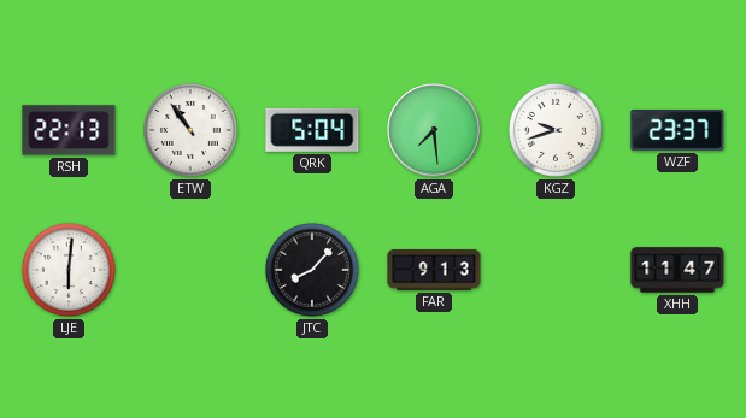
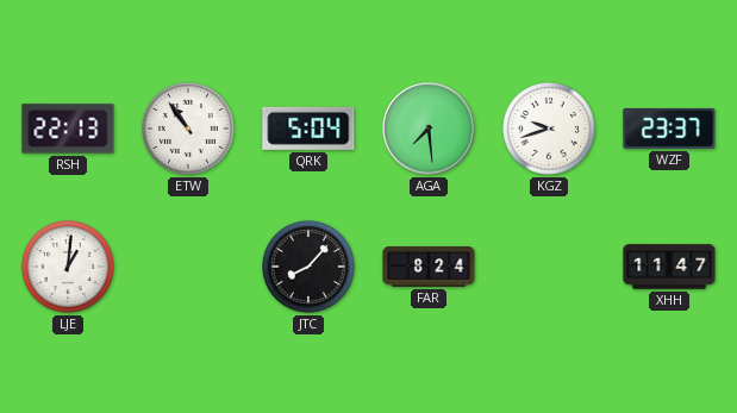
LJE: 6:01 -> 1:01 (68, 267)
FAR: 9:13 -> 8:24 (429, 268)
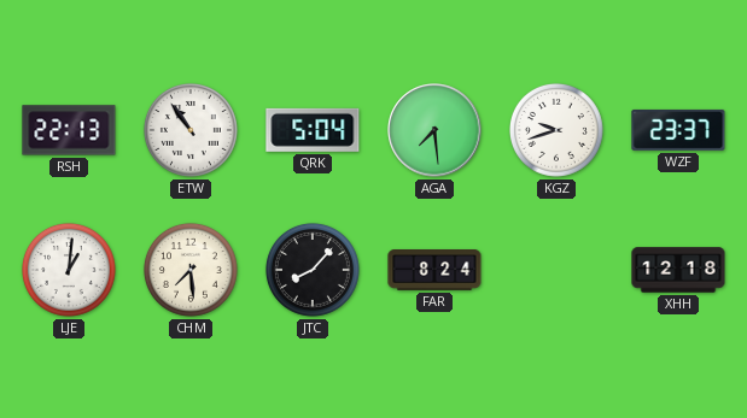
CHM: none -> 7:29 (191, 270)
XHH: 11:47 -> 12:18 (678, 270)
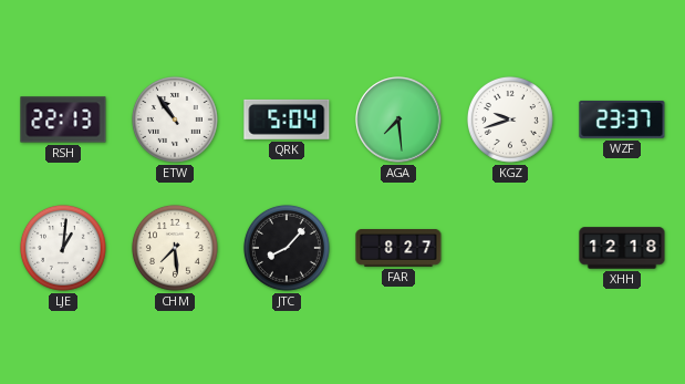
FAR: 8:24 -> 8:27 (398, 249)
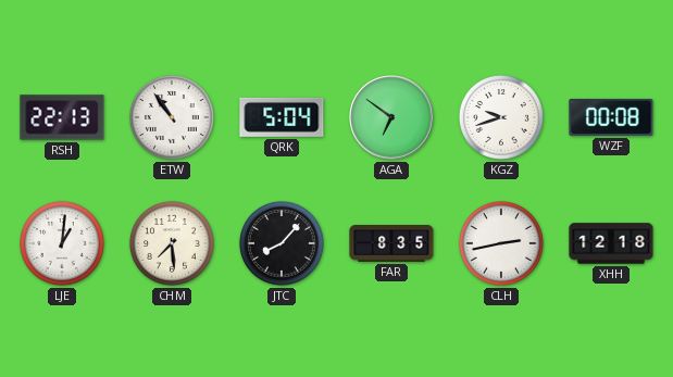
AGA: 7:29 -> 6:51 (391, 117)
WZF: 23:37 -> 00:08 (611, 117)
FAR: 8:27 -> 8:35 (391, 244)
CLH: none -> 2:43 (501, 243)
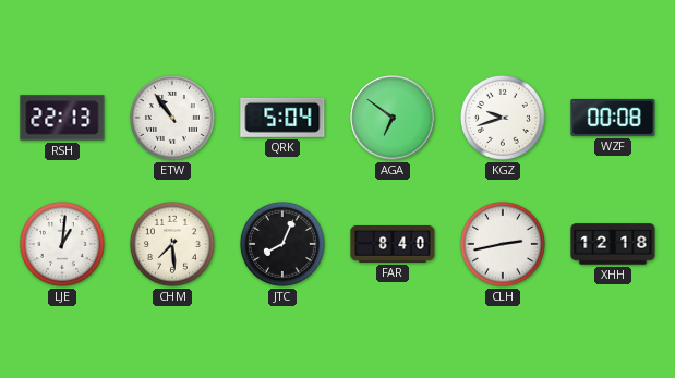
JTC: 8:07 -> 8:04 (282, 244)
FAR: 8:35 -> 8:40 (393, 245)
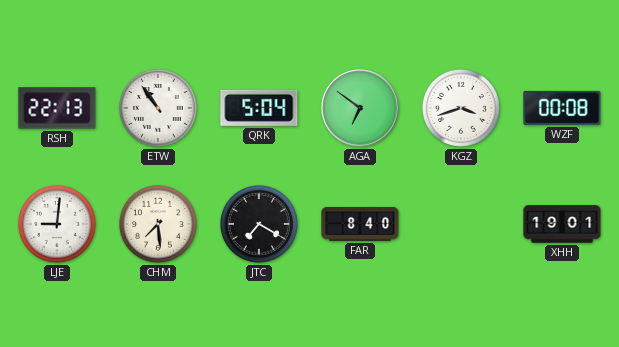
KGZ: 9:42 -> 3:42 (461, 108)
LJE: 1:01 -> 9:01 (57, 224)
JTC: 8:04 -> 7:20 (259, 224)
CLH: 2:43 -> none (503, 244)
XHH: 12:18 -> 19:01 (562, 224)
